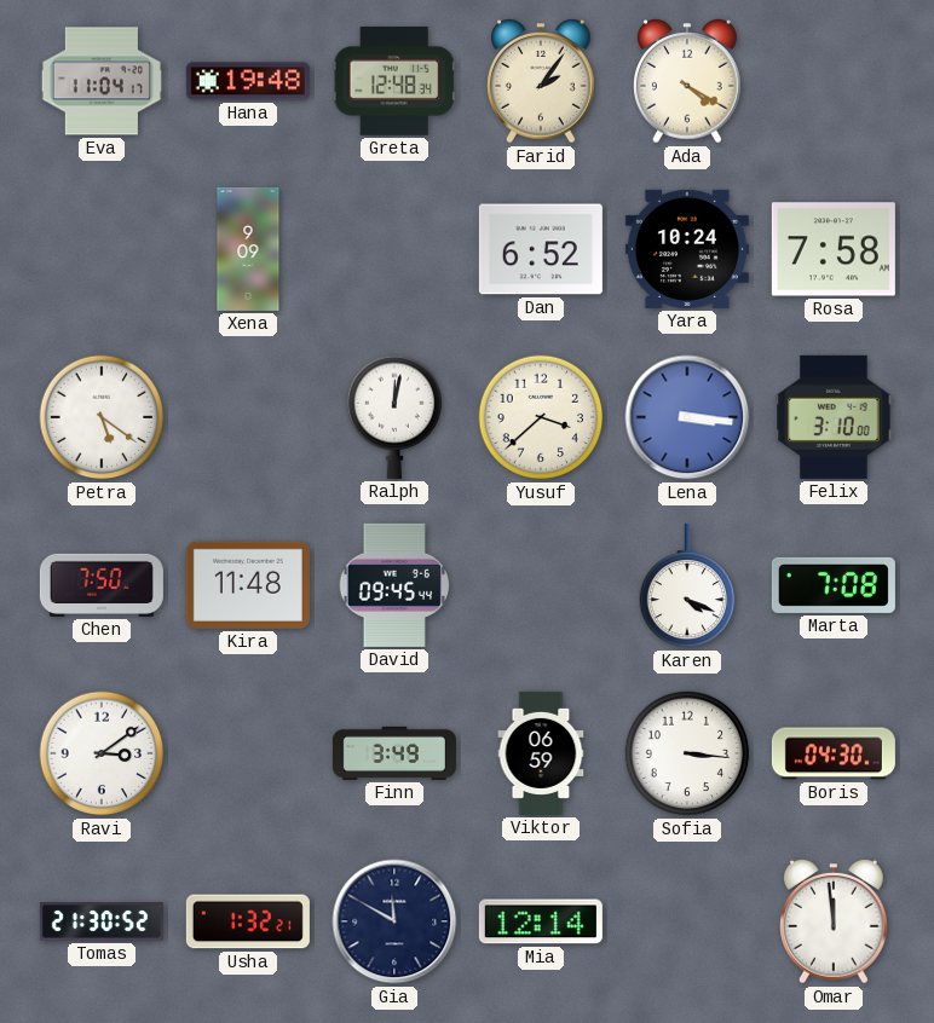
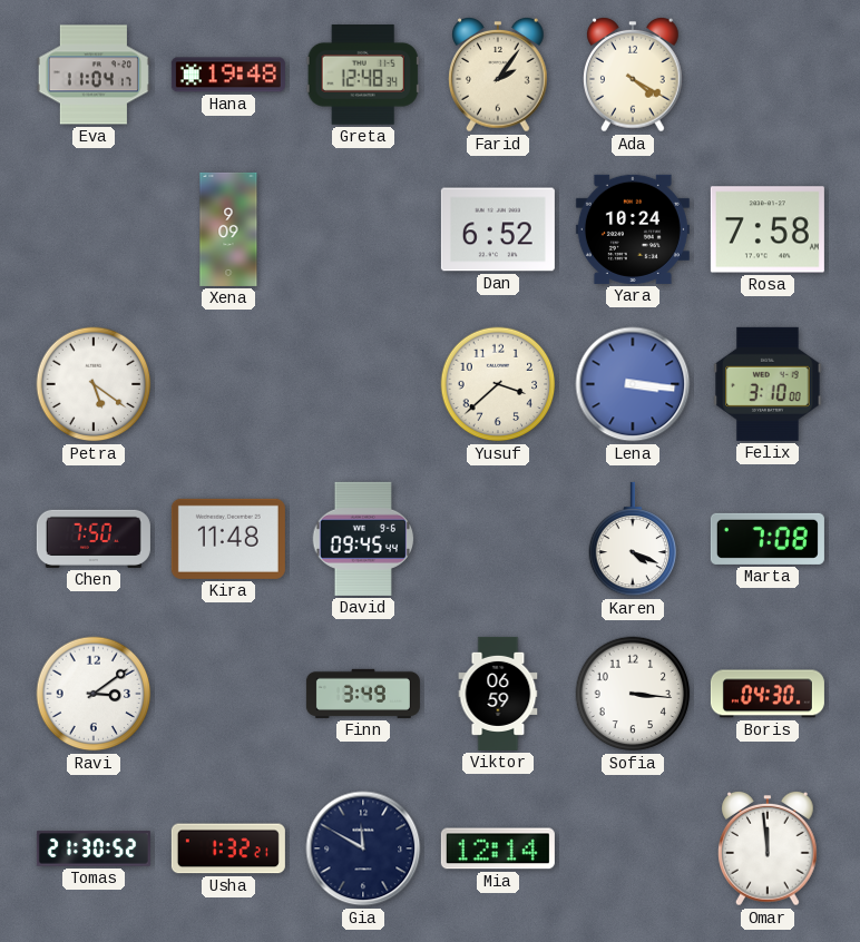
Ralph: 12:02 -> none (394, 417)
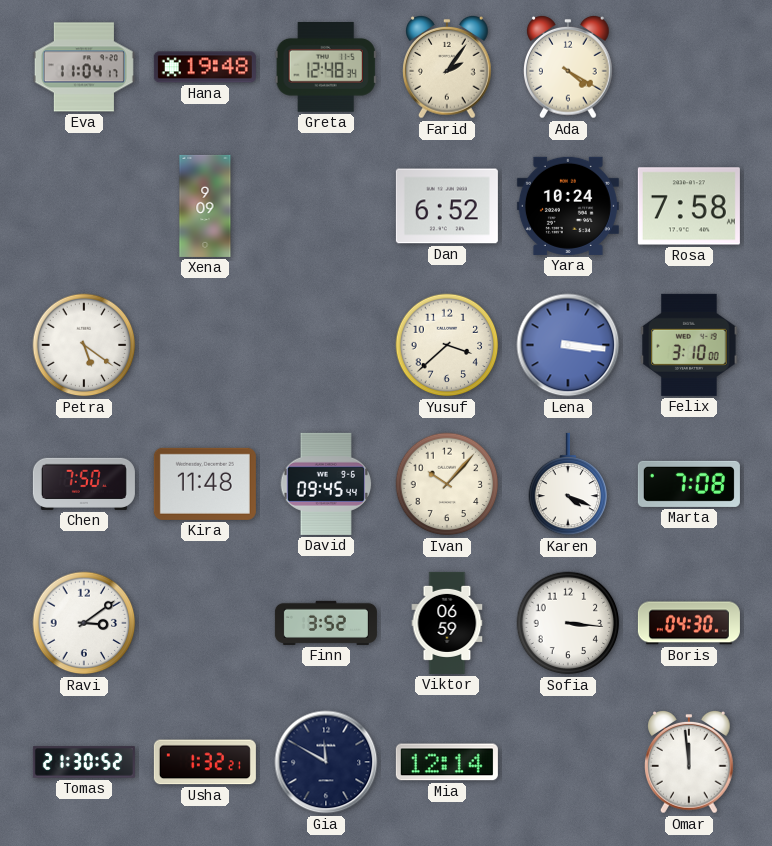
Ivan: none -> 10:07 (447, 484)
Finn: 3:49 -> 3:52 (326, 623)
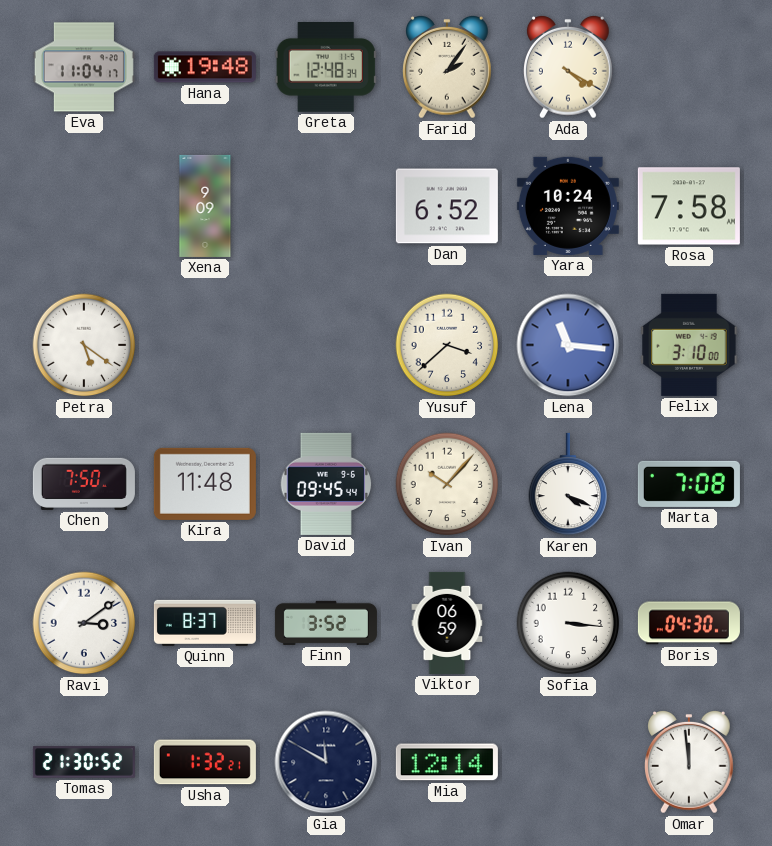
Lena: 3:16 -> 11:16 (568, 345)
Quinn: none -> 8:37 (205, 623)
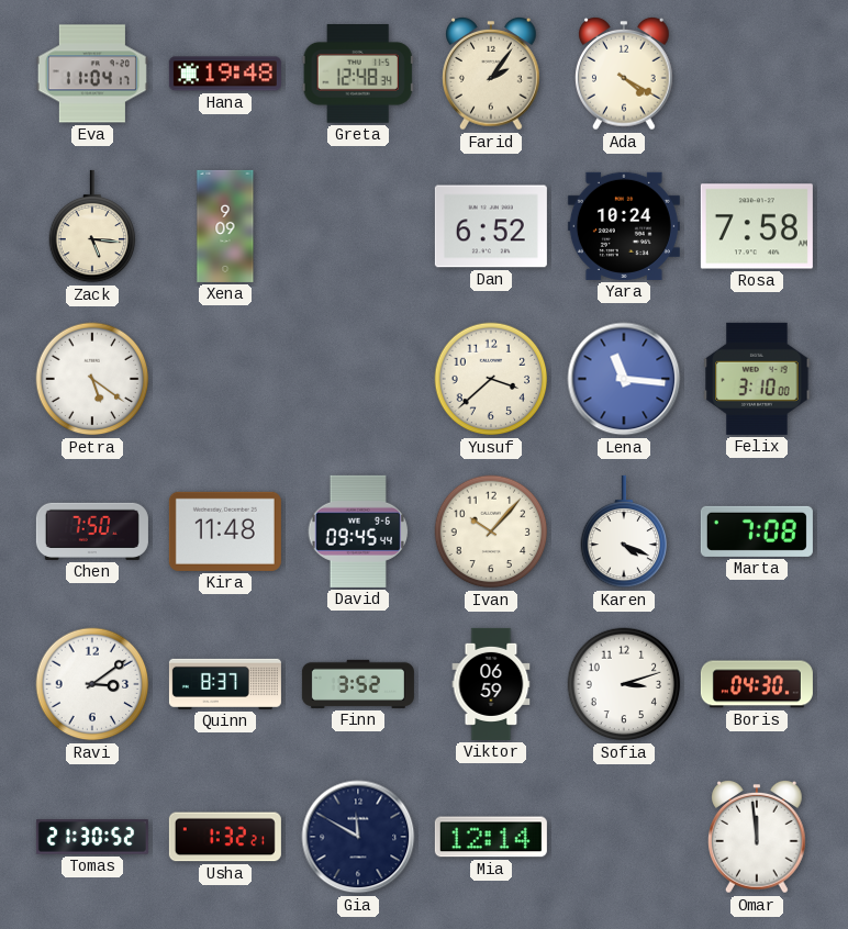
Zack: none -> 5:16 (92, 226)
Sofia: 3:16 -> 3:12 (624, 684)
